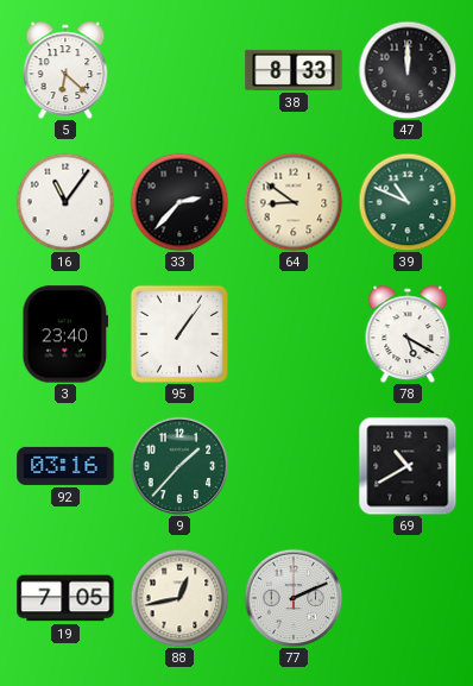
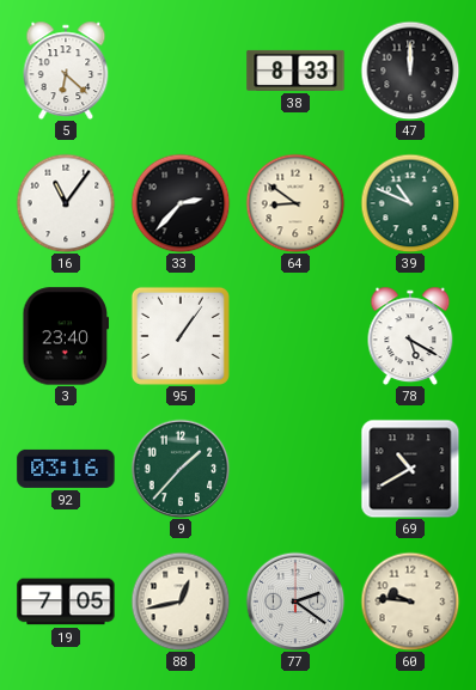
77: 2:11 -> 2:21 (295, 602)
60: none -> 9:46 (410, 602)
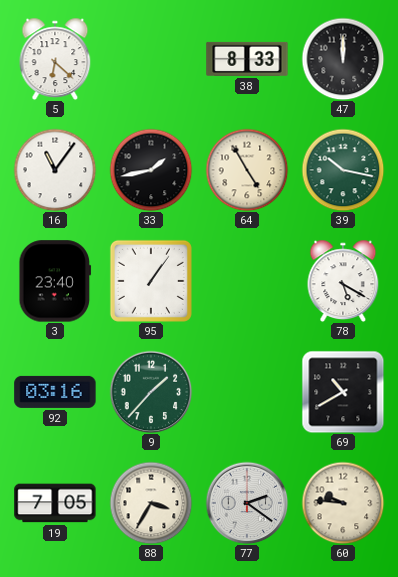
33: 2:37 -> 1:43 (151, 170)
64: 8:51 -> 4:55 (247, 170)
39: 10:49 -> 10:17 (343, 170)
88: 12:43 -> 3:35 (151, 503)
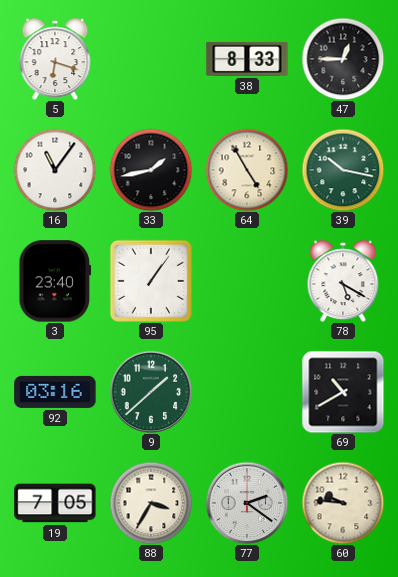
5: 6:22 -> 6:18 (55, 59)
47: 12:00 -> 12:45 (343, 59)
9: 1:37 -> 1:38 (151, 392)
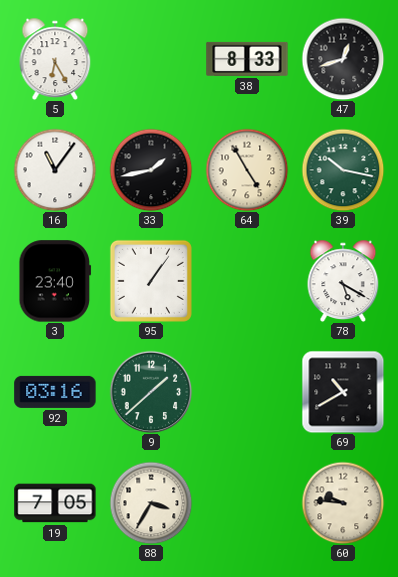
5: 6:18 -> 6:25 (55, 59)
47: 12:45 -> 12:42 (343, 59)
77: 2:21 -> none (247, 503)
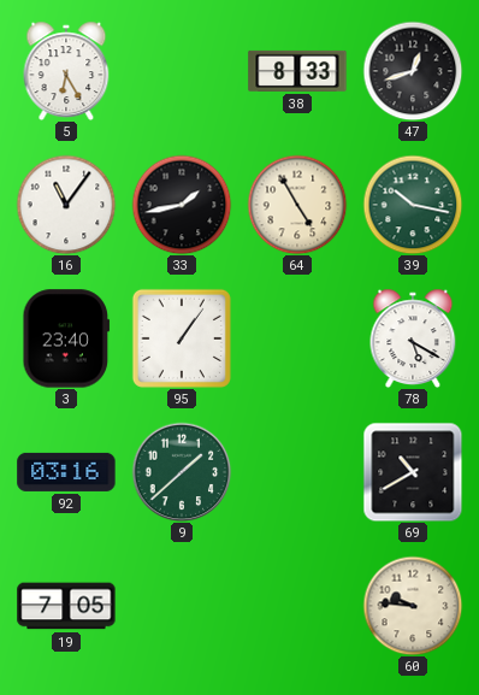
88: 3:35 -> none (151, 503)
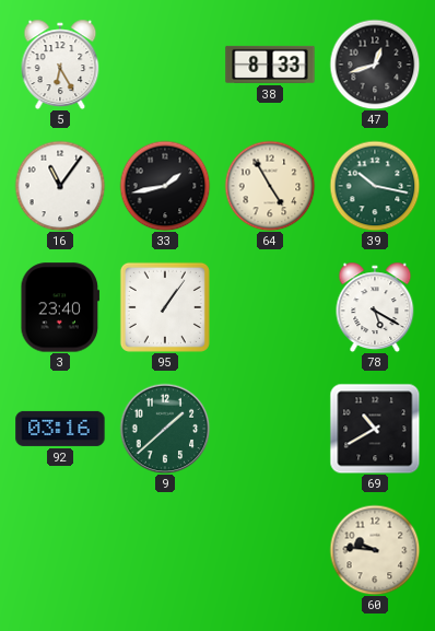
19: 7:05 -> none (66, 606)
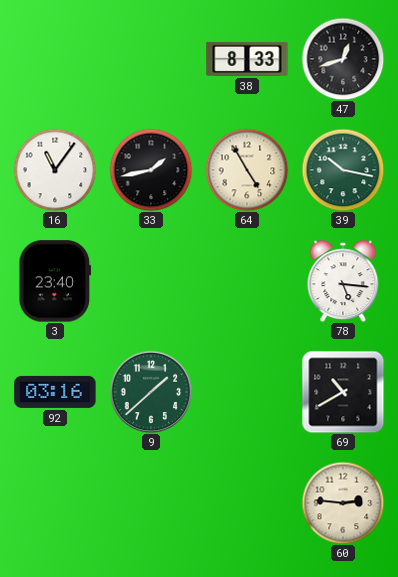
5: 6:25 -> none (60, 65)
95: 1:06 -> none (165, 307)
78: 5:20 -> 5:16 (343, 281)
60: 9:46 -> 2:46 (343, 503)
